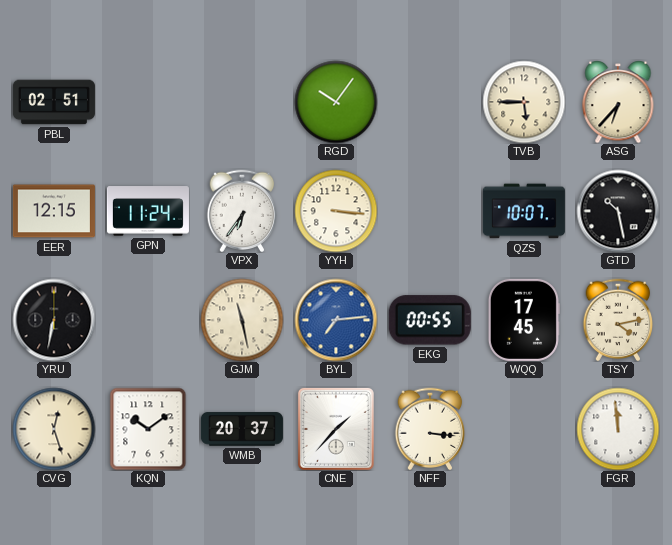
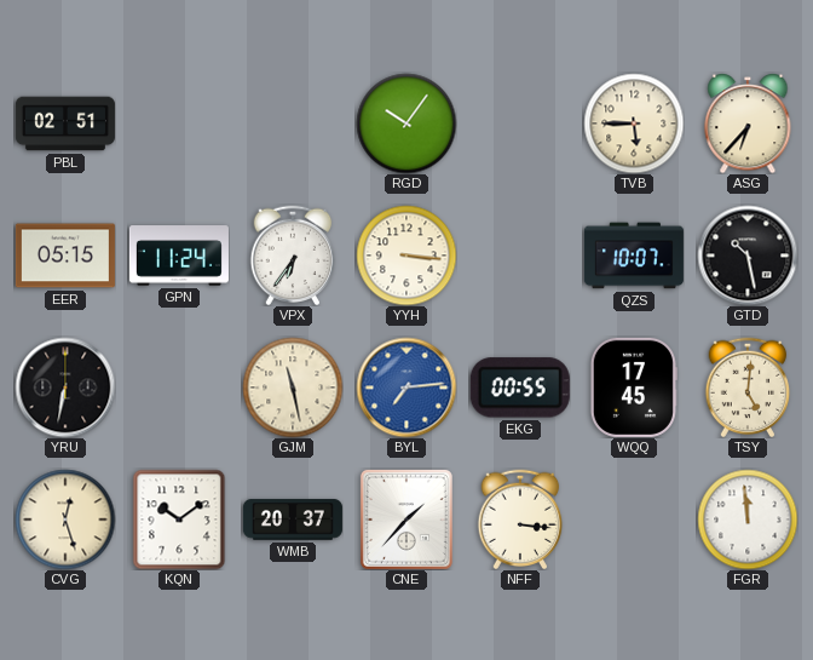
EER: 12:15 -> 05:15 (65, 256)
TSY: 4:13 -> 5:01 (748, 388)
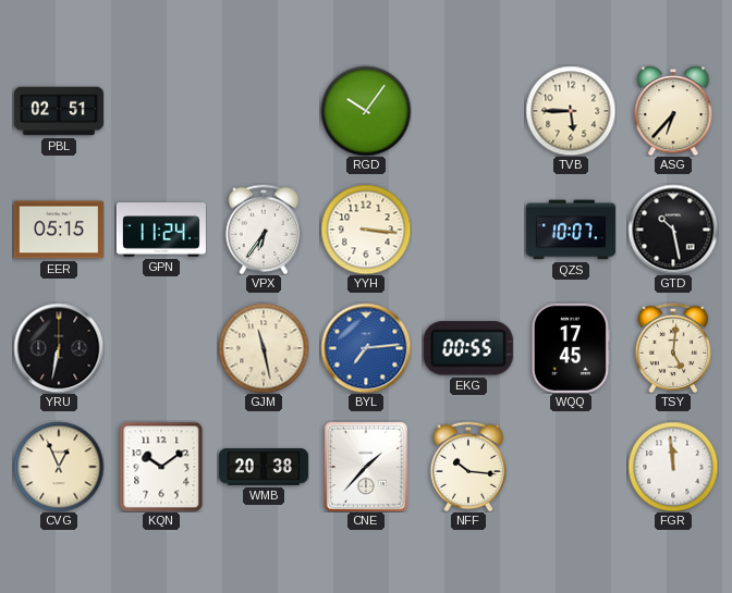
CVG: 12:27 -> 12:56 (59, 467)
WMB: 20:37 -> 20:38 (264, 467)
NFF: 3:16 -> 10:16 (468, 467)
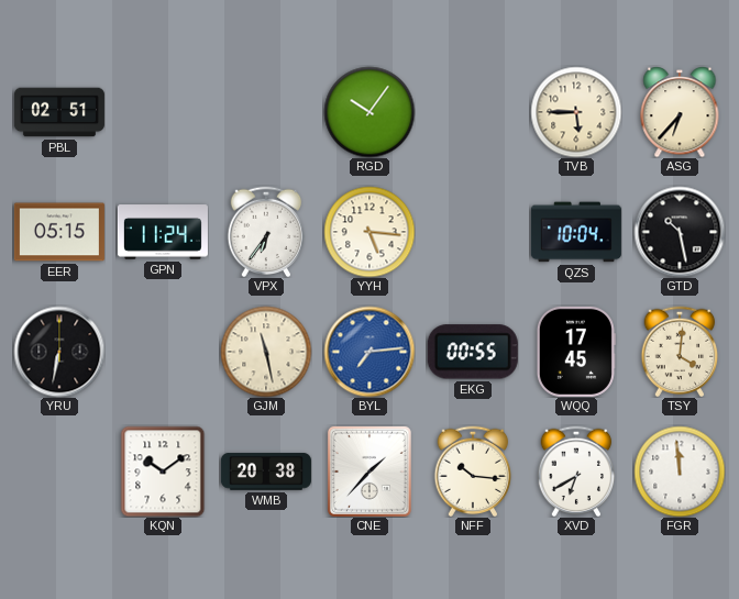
YYH: 3:16 -> 5:16 (369, 232)
QZS: 10:07 -> 10:04 (576, 232)
TSY: 5:01 -> 4:01 (680, 352)
CVG: 12:56 -> none (59, 467)
XVD: none -> 6:40 (576, 472)
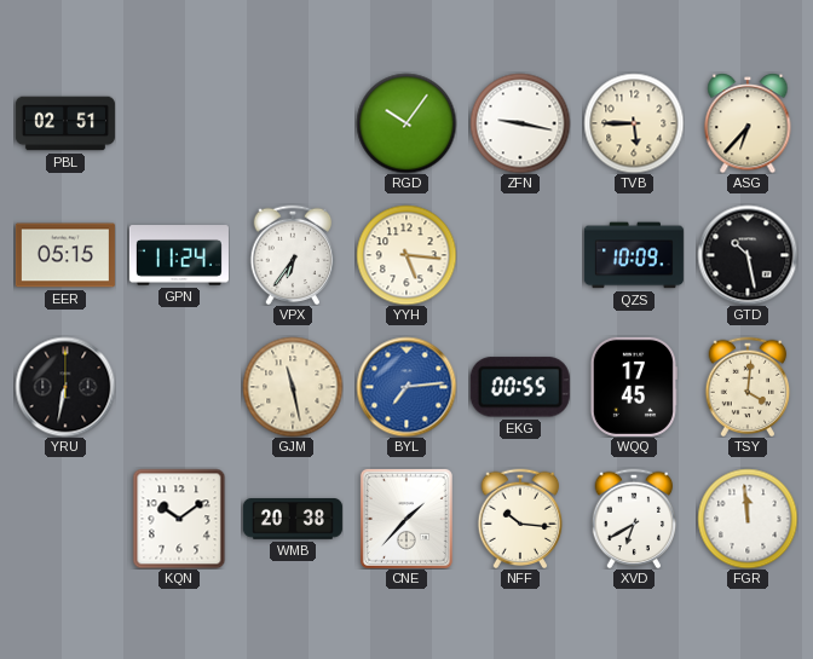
ZFN: none -> 9:17 (520, 123)
QZS: 10:04 -> 10:09 (634, 255)
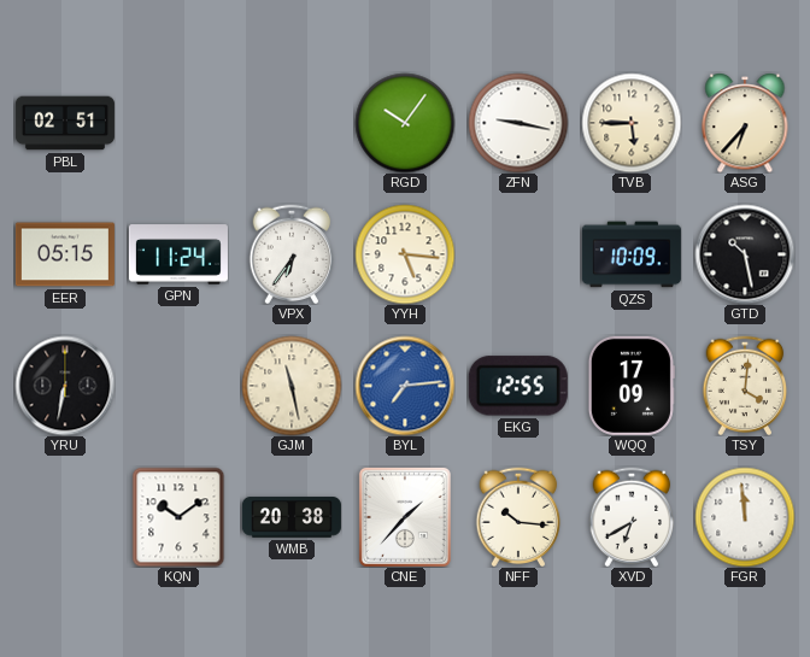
EKG: 00:55 -> 12:55 (518, 386)
WQQ: 17:45 -> 17:09 (632, 386)
